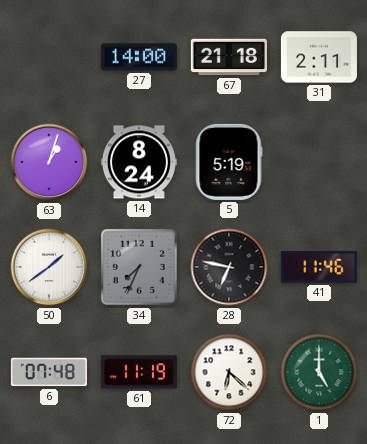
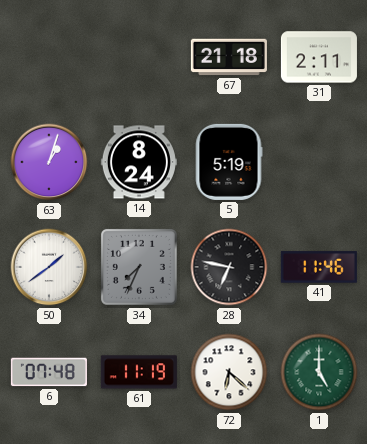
27: 14:00 -> none (139, 57)
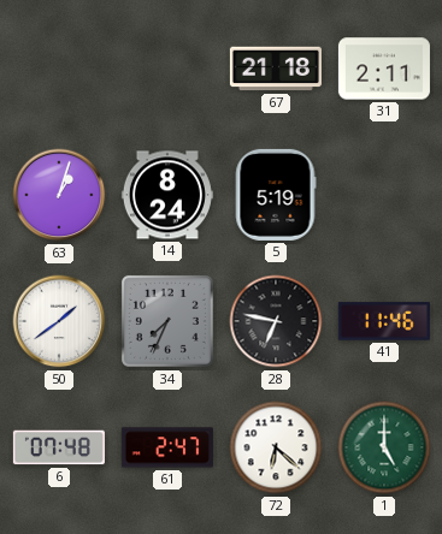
61: 11:19 -> 2:47 (167, 447)
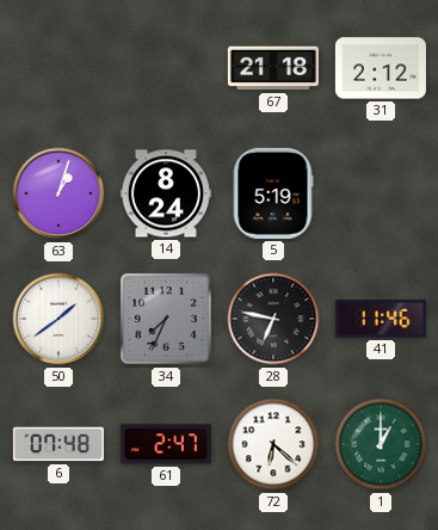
31: 2:11 -> 2:12 (381, 68)
1: 5:00 -> 1:00 (381, 444)
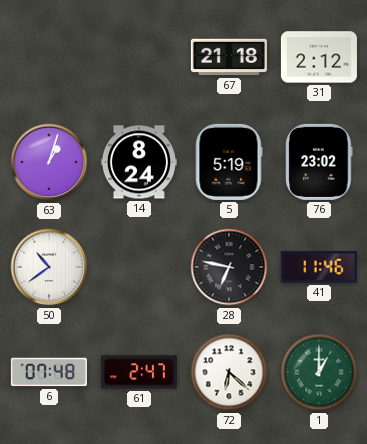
76: none -> 23:02 (319, 162)
50: 1:39 -> 10:39 (49, 267)
34: 7:34 -> none (166, 319)
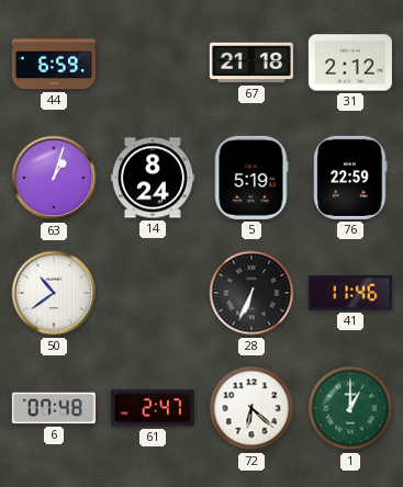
44: none -> 6:59 (54, 63)
76: 23:02 -> 22:59 (350, 178)
28: 6:47 -> 6:34 (251, 293)
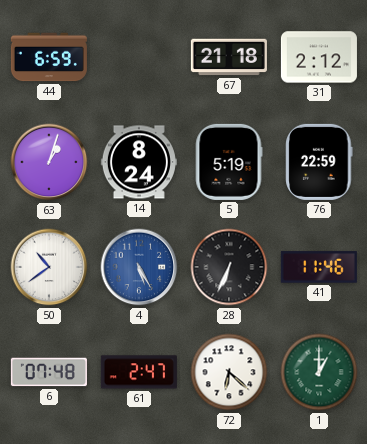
4: none -> 5:25 (139, 267)
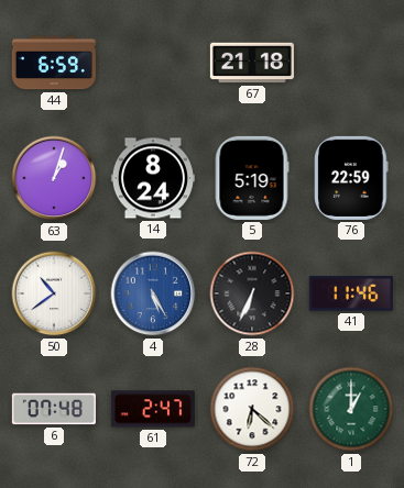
31: 2:12 -> none (319, 57)
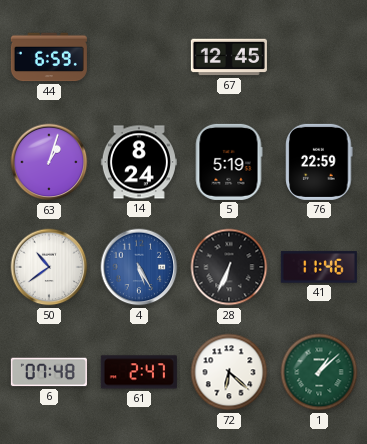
67: 21:18 -> 12:45 (229, 57)
1: 1:00 -> 1:08 (319, 372)
